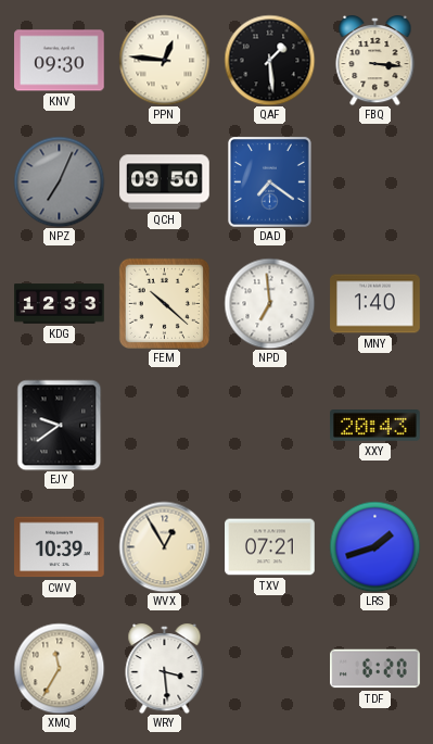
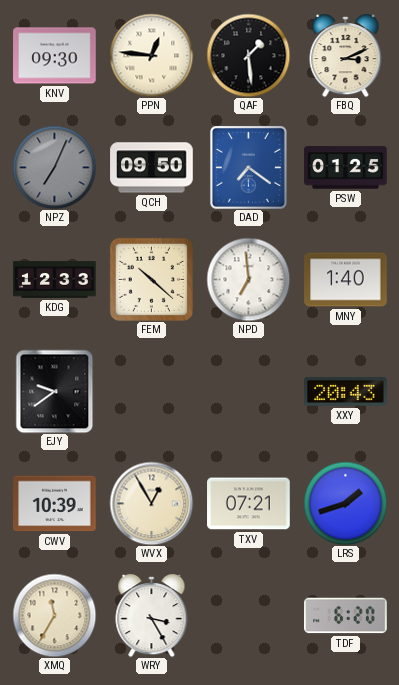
FBQ: 3:16 -> 3:11 (346, 56)
PSW: none -> 01:25 (346, 168)
WRY: 3:29 -> 3:25 (152, 616)
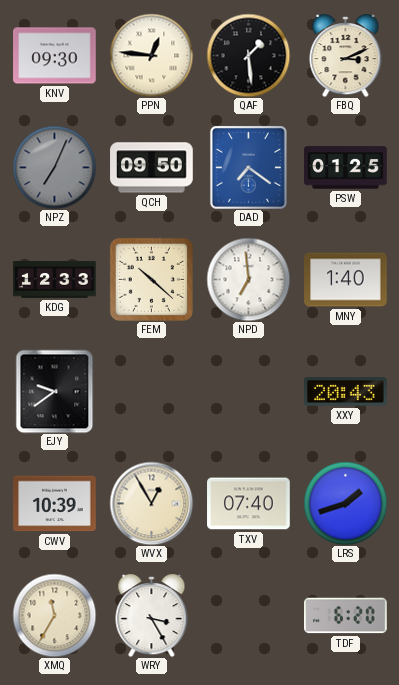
TXV: 07:21 -> 07:40 (249, 504)
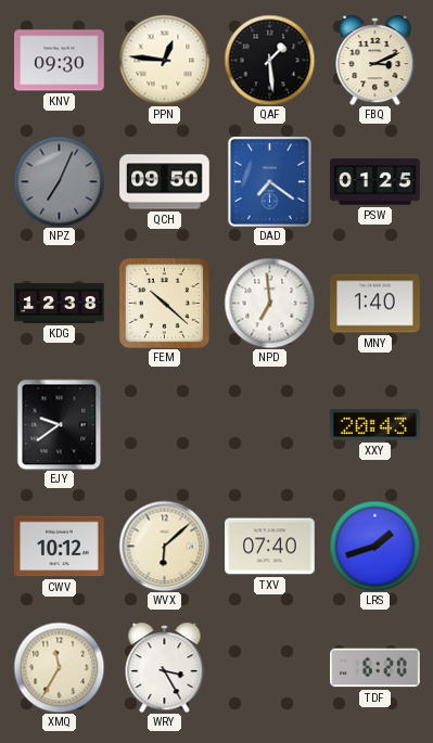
KDG: 12:33 -> 12:38 (60, 304)
CWV: 10:39 -> 10:12 (60, 547)
WVX: 12:55 -> 6:08 (164, 546)
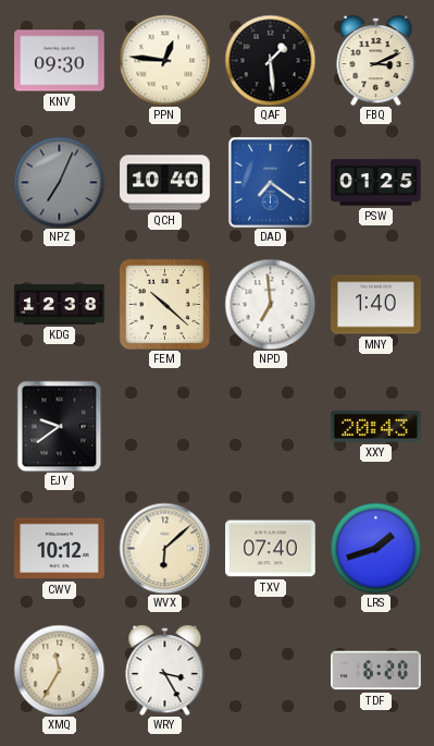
QCH: 09:50 -> 10:40 (165, 183)
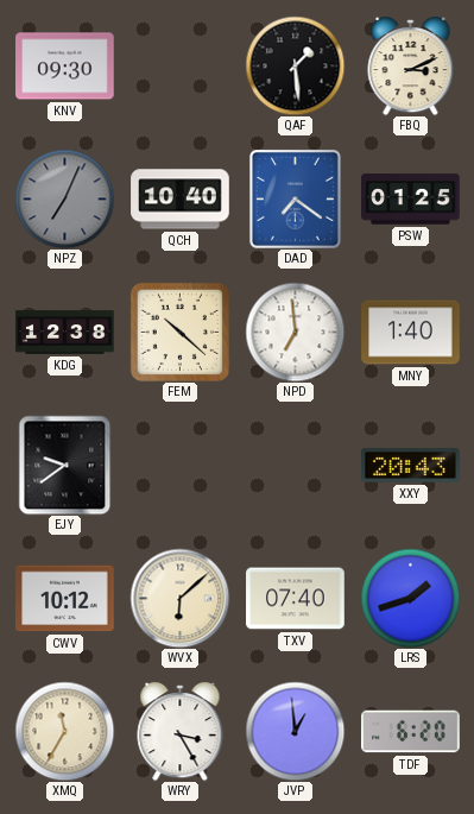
PPN: 12:46 -> none (164, 60)
JVP: none -> 12:59 (295, 731)
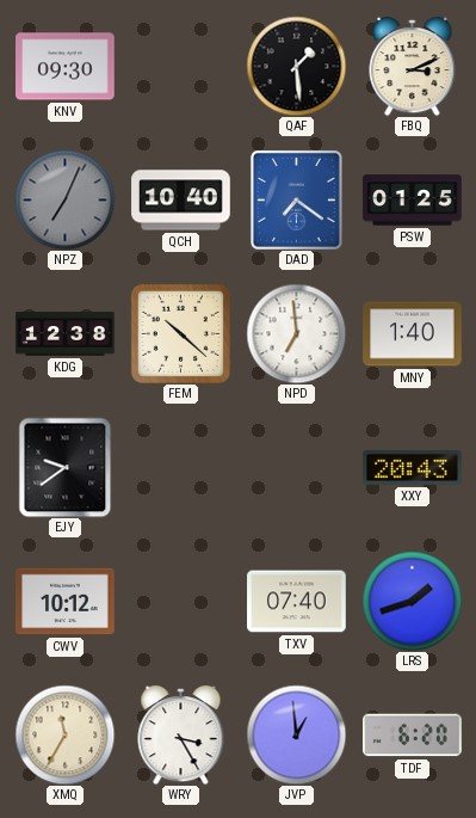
WVX: 6:08 -> none (179, 598)
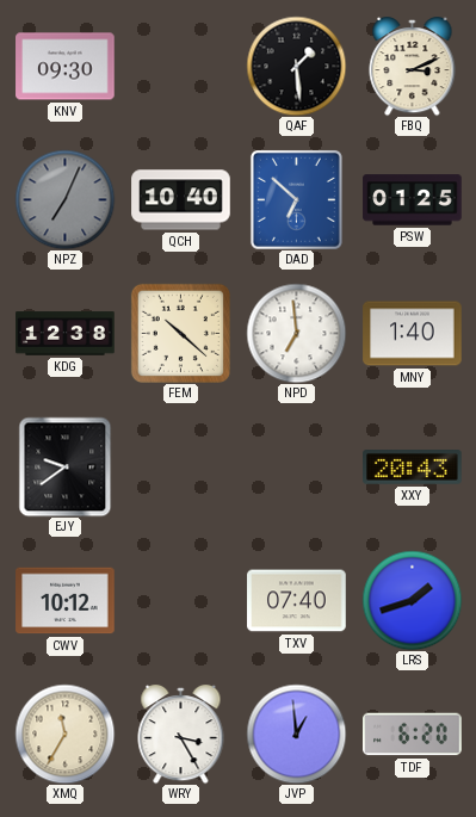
DAD: 7:21 -> 6:52 (296, 199)
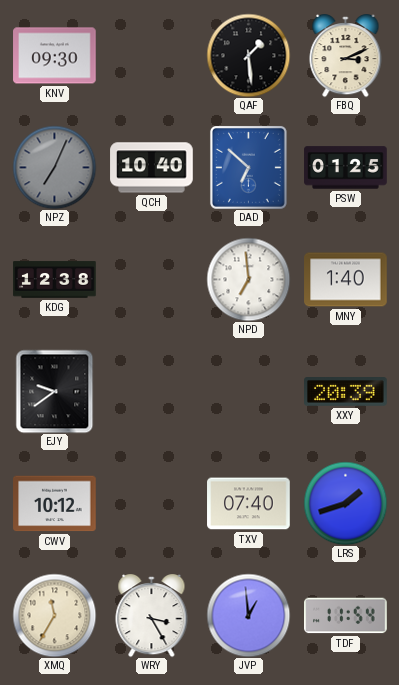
FEM: 10:22 -> none (180, 333)
XXY: 20:43 -> 20:39 (346, 392)
TDF: 6:20 -> 11:54 (346, 616)
